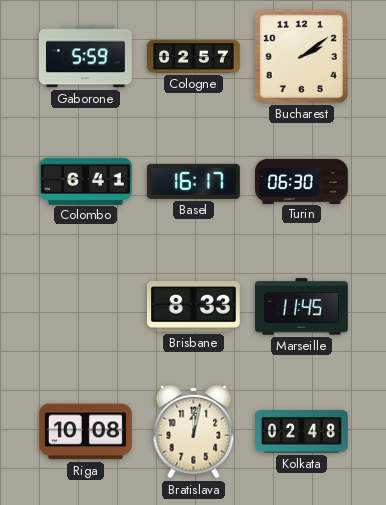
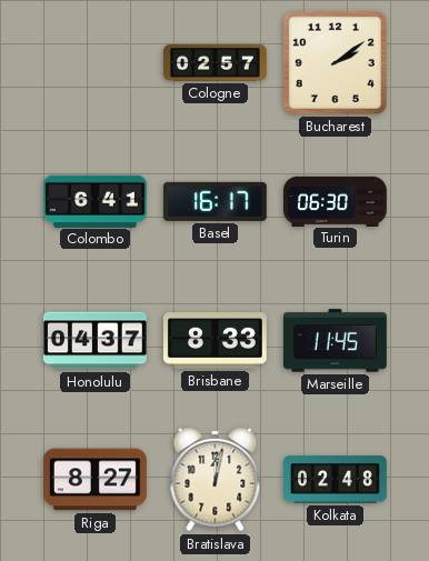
Gaborone: 5:59 -> none (85, 57)
Honolulu: none -> 04:37 (94, 341)
Riga: 10:08 -> 8:27 (94, 480)
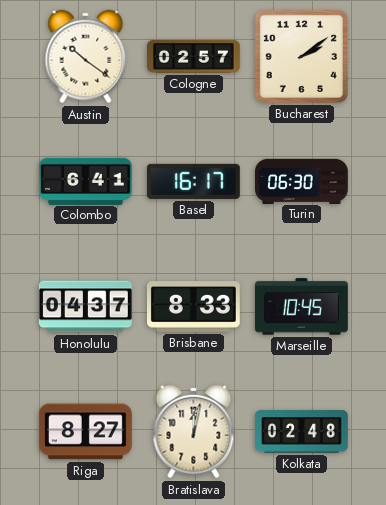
Austin: none -> 10:21 (86, 57)
Marseille: 11:45 -> 10:45 (302, 307)
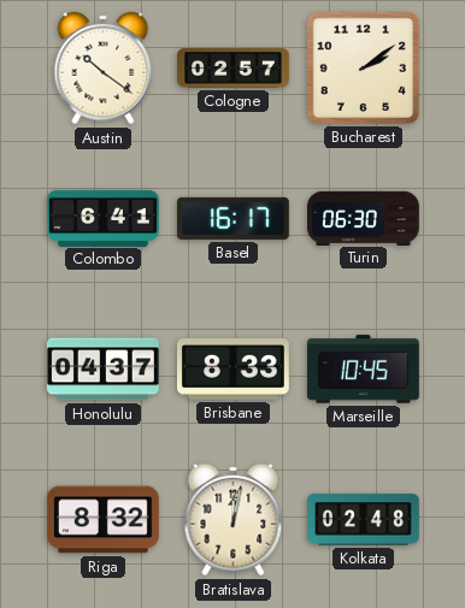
Riga: 8:27 -> 8:32 (102, 520)
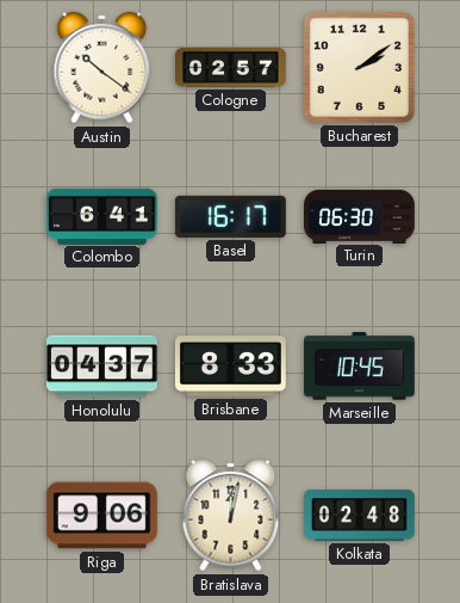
Riga: 8:32 -> 9:06 (101, 516)
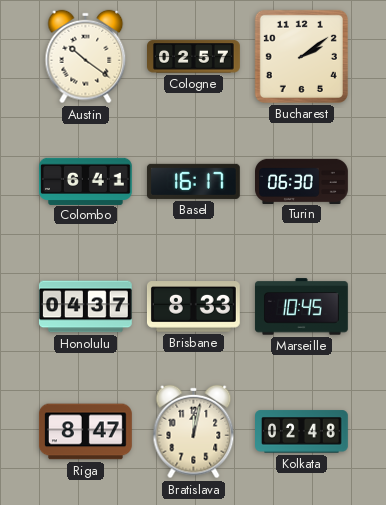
Riga: 9:06 -> 8:47 (85, 432)
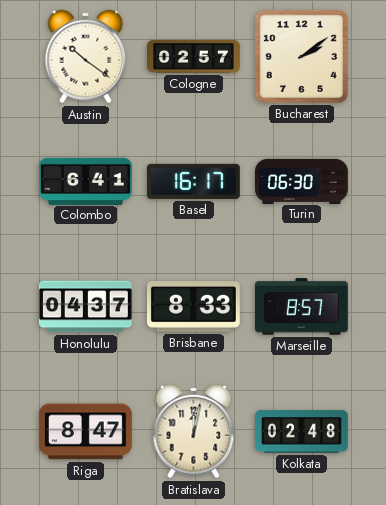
Marseille: 10:45 -> 8:57 (302, 307)
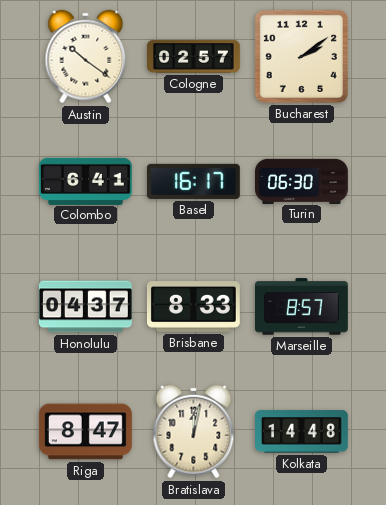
Kolkata: 02:48 -> 14:48 (302, 432)
